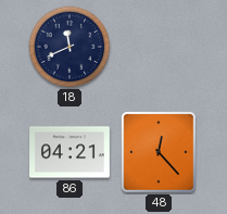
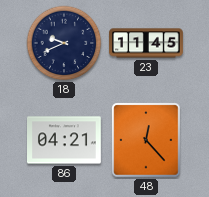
18: 11:41 -> 9:41 (64, 43)
23: none -> 11:45 (146, 43)
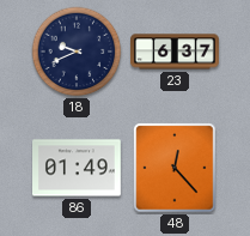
23: 11:45 -> 6:37 (175, 52)
86: 04:21 -> 01:49 (78, 168)
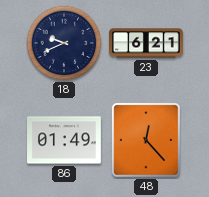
23: 6:37 -> 6:21 (146, 43)
